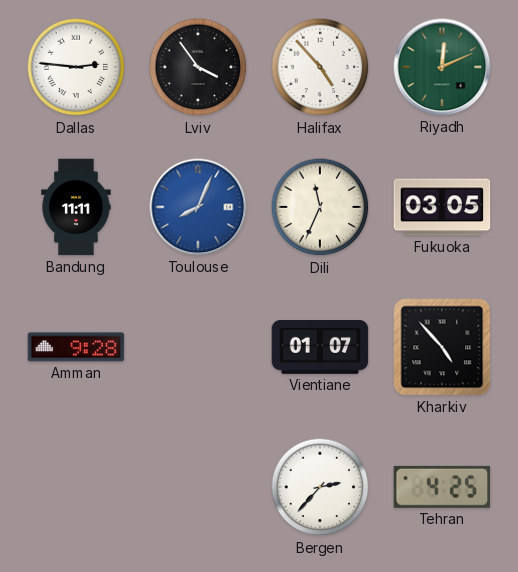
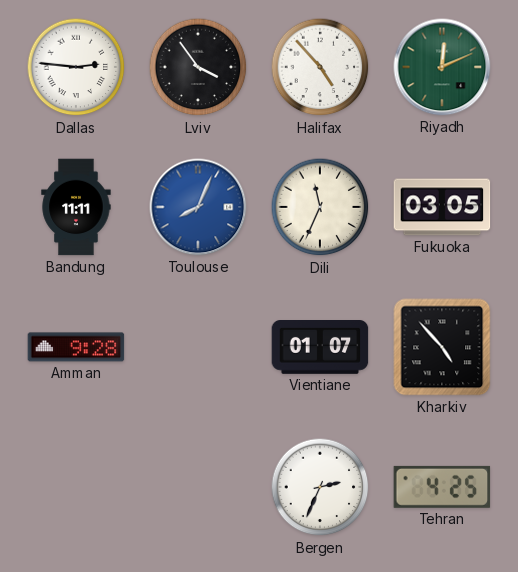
Bergen: 2:37 -> 2:34 (320, 487)
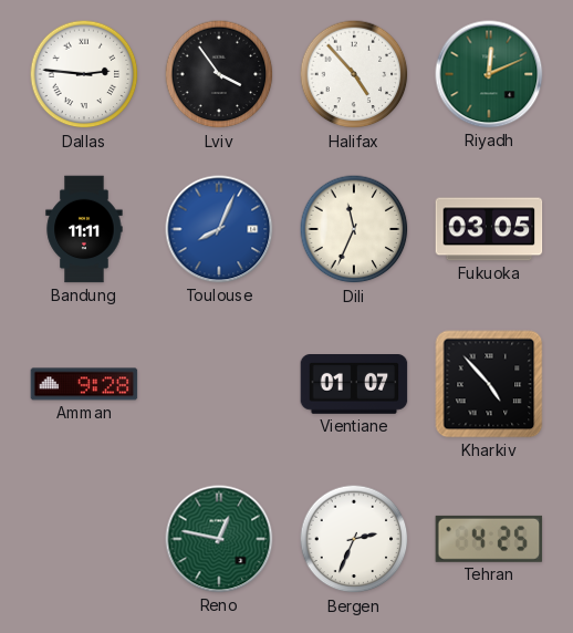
Reno: none -> 12:47 (219, 539)
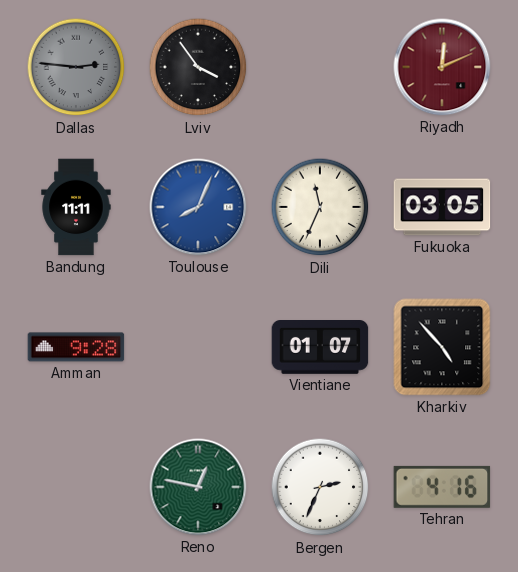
Dallas dial: white -> grey (76, 67)
Halifax: 4:53 -> none (354, 74)
Riyadh dial: green -> burgundy (442, 67)
Tehran: 4:25 -> 4:16 (442, 487)
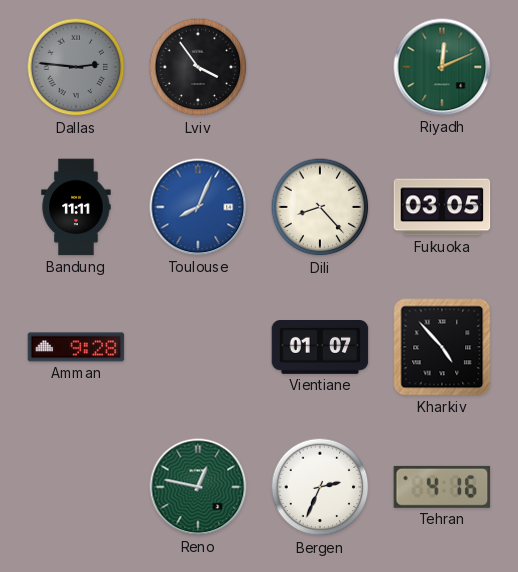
Riyadh dial: burgundy -> green (442, 67)
Dili: 11:34 -> 8:23 (320, 207)
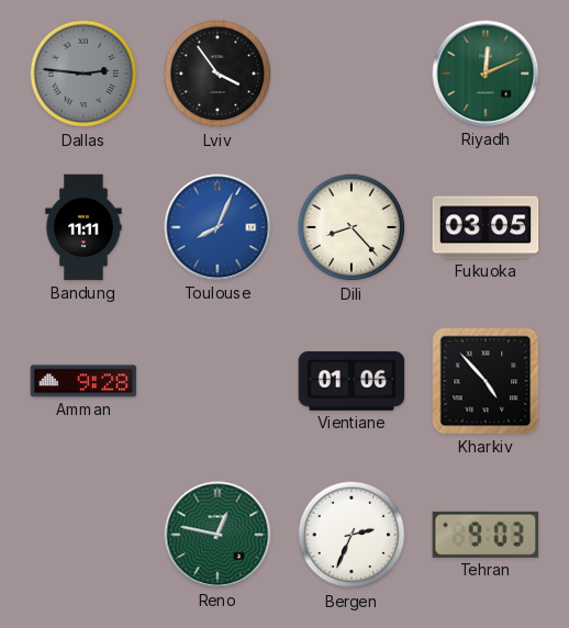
Vientiane: 01:07 -> 01:06 (352, 382)
Tehran: 4:16 -> 9:03 (486, 535)
